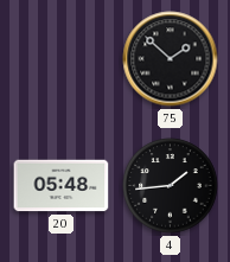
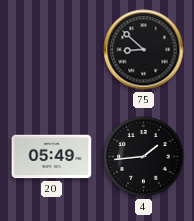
75: 1:52 -> 8:52 (144, 50)
20: 05:48 -> 05:49 (52, 157)
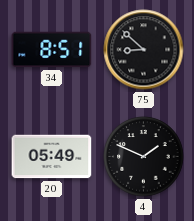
34: none -> 8:51 (52, 50)
4: 1:44 -> 1:49 (144, 157)
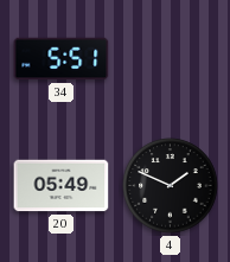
34: 8:51 -> 5:51 (62, 59)
75: 8:52 -> none (144, 50)
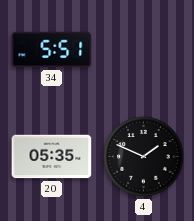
20: 05:49 -> 05:35 (52, 157)
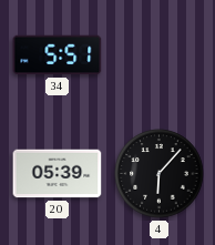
20: 05:35 -> 05:39 (58, 174)
4: 1:49 -> 6:07 (160, 174)
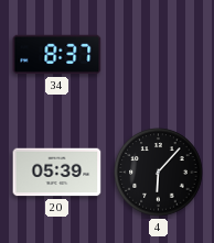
34: 5:51 -> 8:37 (57, 55)
